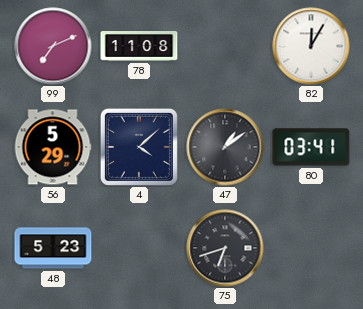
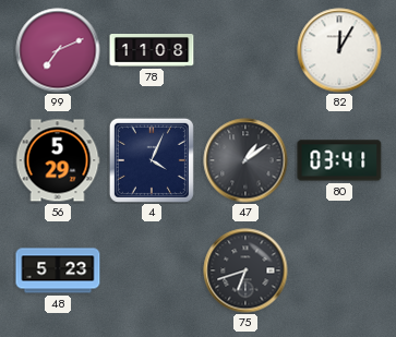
4: 4:08 -> 4:04 (152, 160)
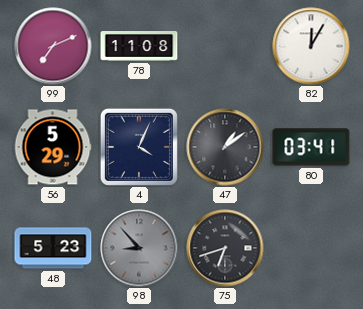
98: none -> 8:53 (139, 248)
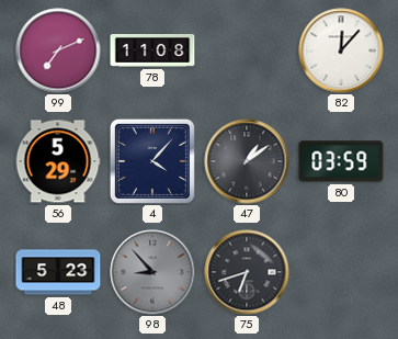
82: 12:05 -> 12:07 (341, 50)
4: 4:04 -> 4:07 (152, 161)
80: 03:41 -> 03:59 (341, 161)
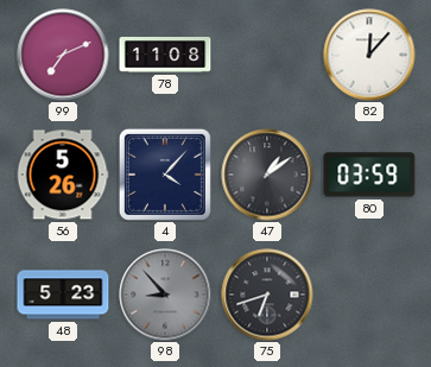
56: 5:29 -> 5:26 (63, 175)
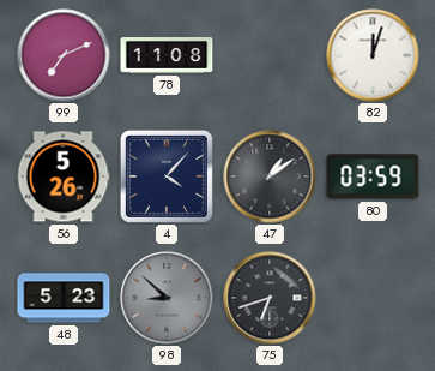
82: 12:07 -> 12:03 (373, 55)
98: 8:53 -> 8:52 (167, 298)
